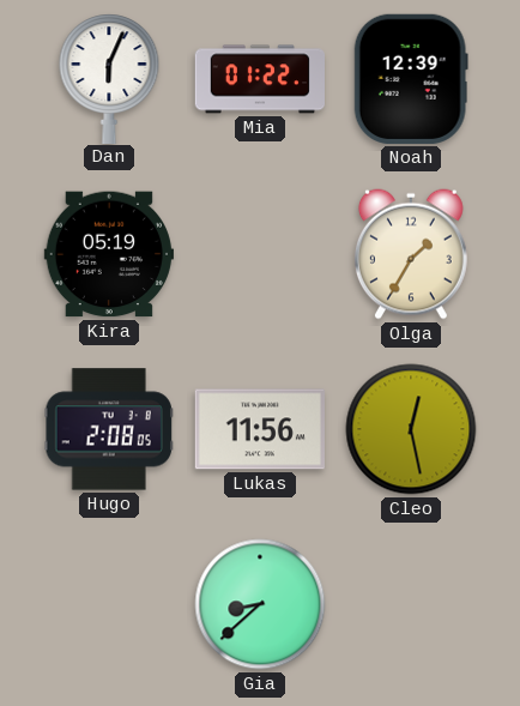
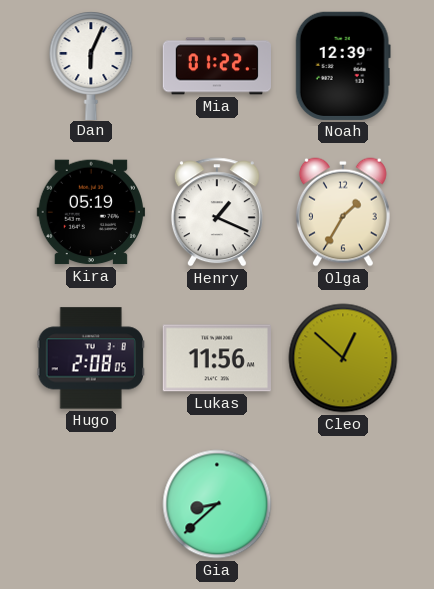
Henry: none -> 1:19 (217, 212)
Cleo: 12:28 -> 12:52 (343, 358)
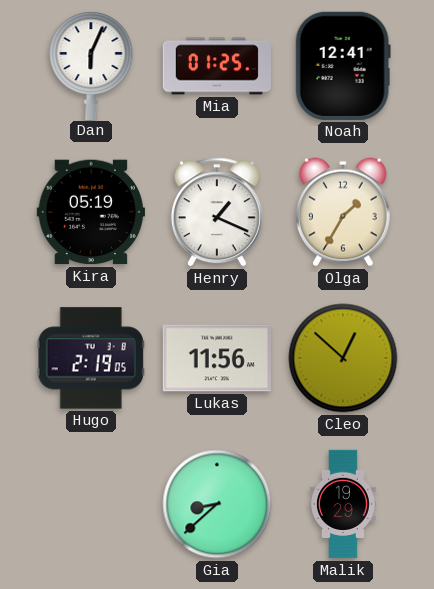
Mia: 01:22 -> 01:25 (216, 66)
Noah: 12:39 -> 12:41 (343, 66)
Hugo: 2:08 -> 2:19 (90, 358)
Malik: none -> 19:29 (343, 504)
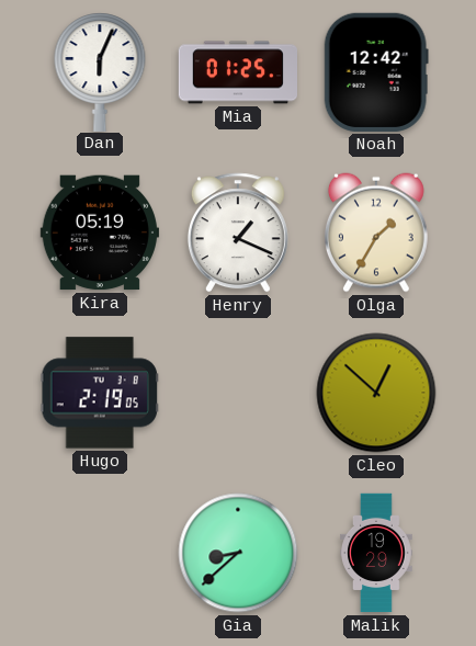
Noah: 12:41 -> 12:42 (376, 72)
Lukas: 11:56 -> none (217, 358)
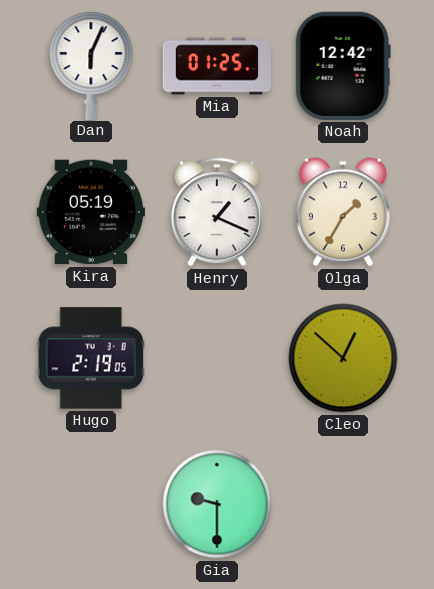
Gia: 8:38 -> 9:30 (217, 504)
Malik: 19:29 -> none (376, 553)
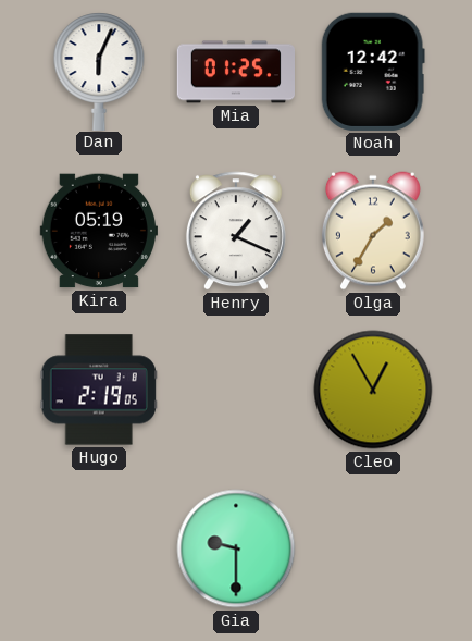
Cleo: 12:52 -> 12:55 (373, 390)
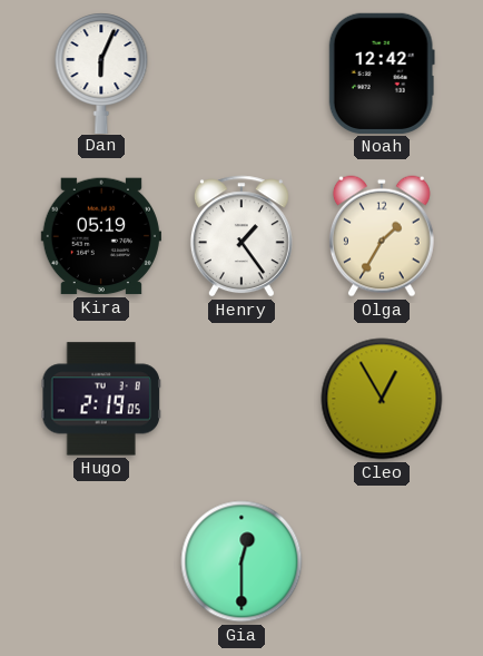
Mia: 01:25 -> none (235, 72)
Henry: 1:19 -> 1:24 (241, 236)
Gia: 9:30 -> 12:30 (241, 561)
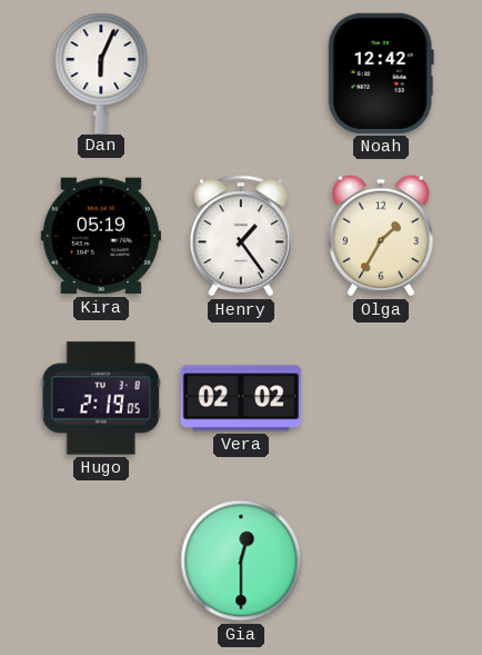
Vera: none -> 02:02 (240, 398)
Cleo: 12:55 -> none (382, 399)
